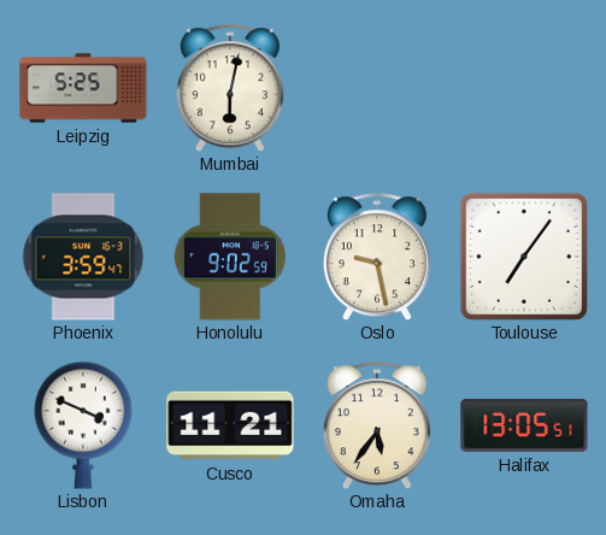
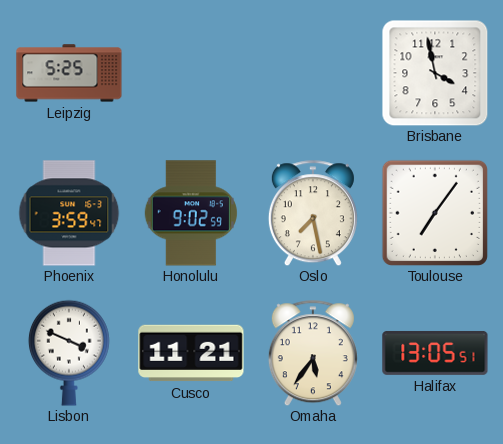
Mumbai: 6:02 -> none (230, 88)
Brisbane: none -> 3:58 (435, 73)
Oslo: 9:28 -> 7:28 (313, 213)
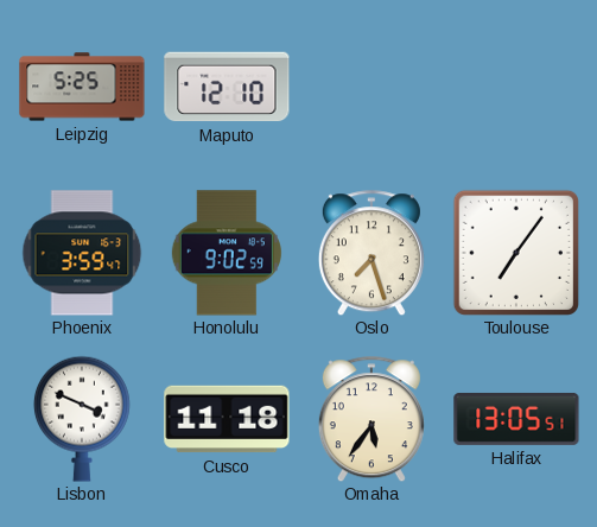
Maputo: none -> 12:10 (227, 87)
Brisbane: 3:58 -> none (435, 73)
Oslo: 7:28 -> 7:27 (371, 253)
Cusco: 11:21 -> 11:18 (227, 419)
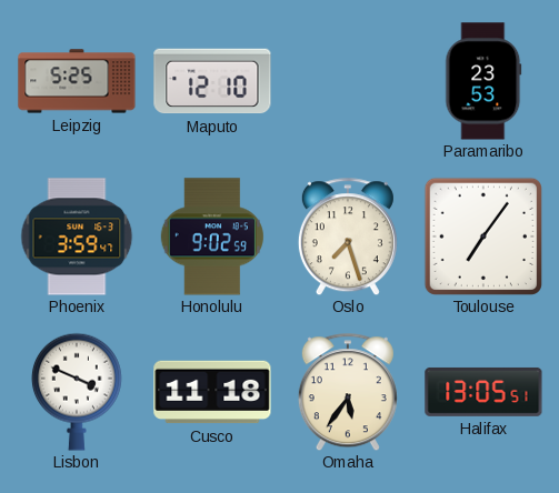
Paramaribo: none -> 23:53 (483, 81)
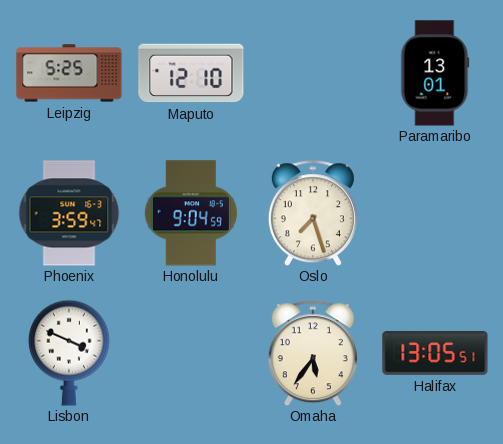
Paramaribo: 23:53 -> 13:01 (435, 73)
Honolulu: 9:02 -> 9:04 (191, 213)
Toulouse: 7:06 -> none (483, 237)
Cusco: 11:18 -> none (212, 392)
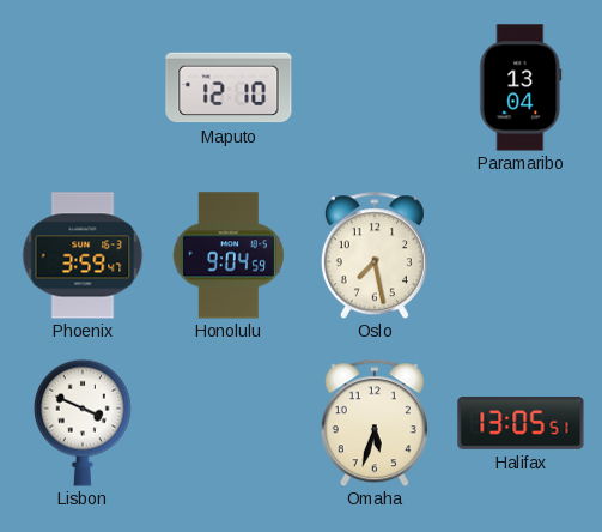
Leipzig: 5:25 -> none (69, 73)
Paramaribo: 13:01 -> 13:04 (521, 87)
Oslo: 7:27 -> 7:28 (375, 255)
Omaha: 5:36 -> 5:33 (375, 423)
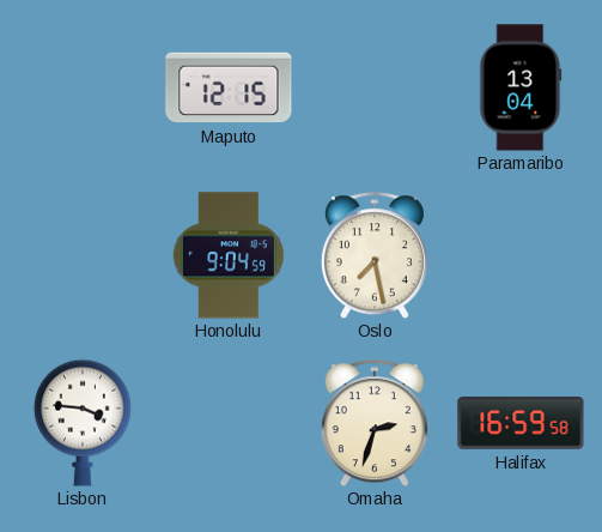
Maputo: 12:10 -> 12:15 (229, 87)
Phoenix: 3:59 -> none (83, 255)
Lisbon: 3:49 -> 3:46 (83, 423)
Omaha: 5:33 -> 2:33 (375, 423)
Halifax: 13:05 -> 16:59 (521, 423)
